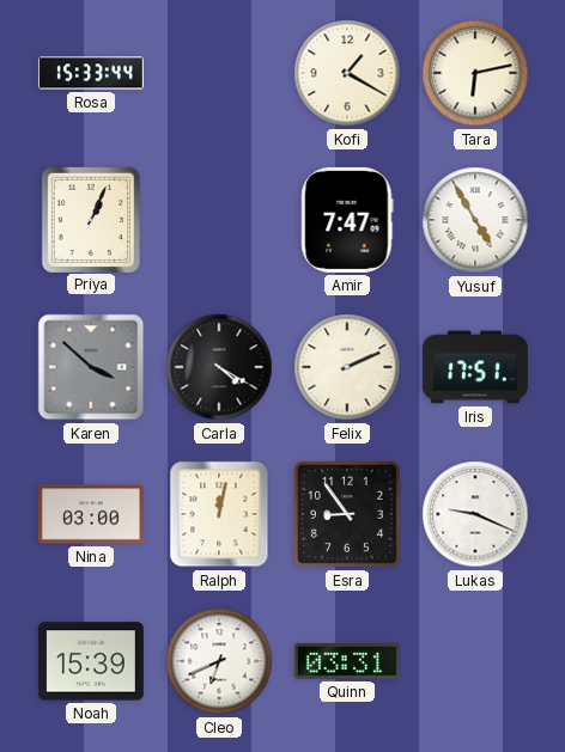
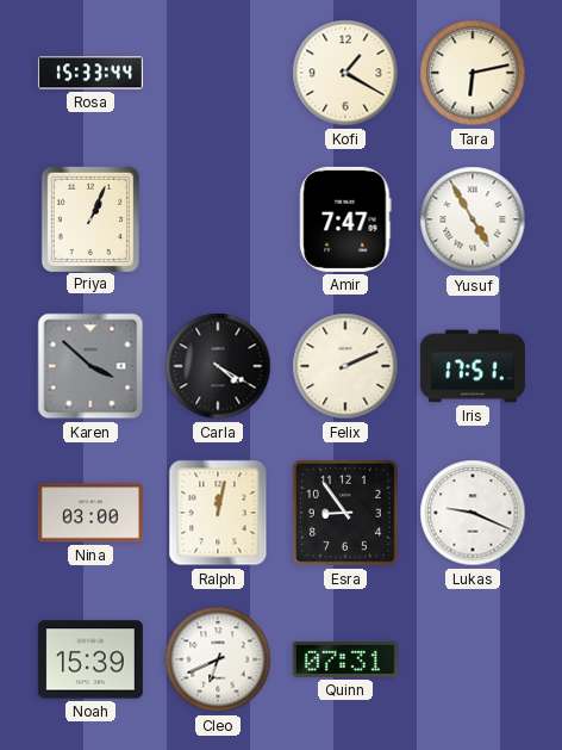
Quinn: 03:31 -> 07:31 (345, 659)
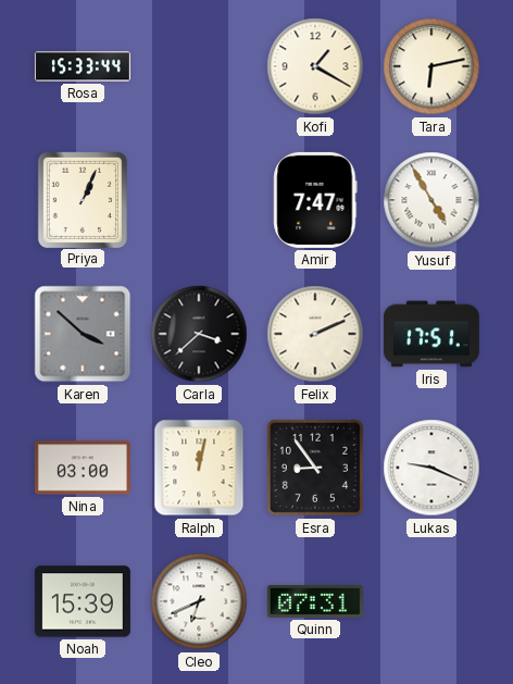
Carla: 4:20 -> 3:38 (199, 334)
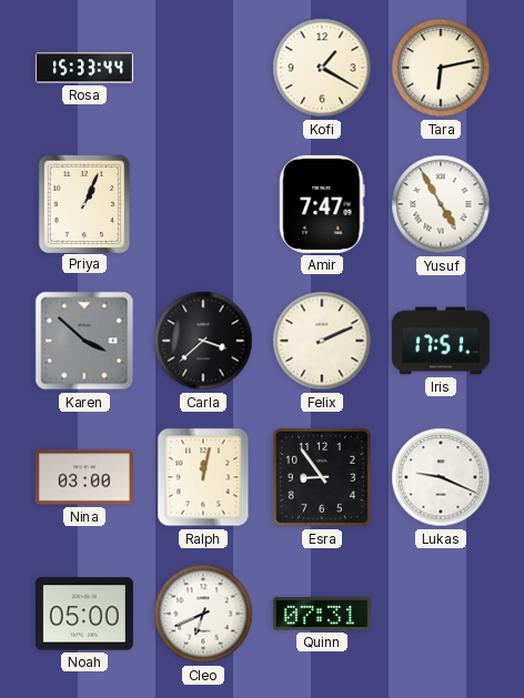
Noah: 15:39 -> 05:00 (84, 614)
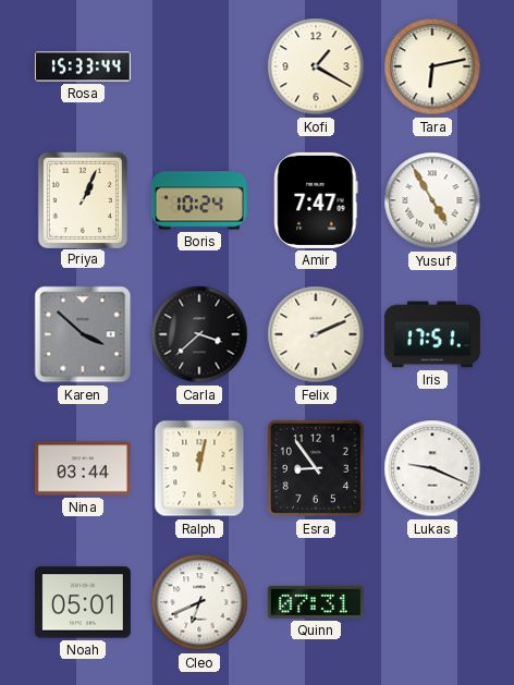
Boris: none -> 10:24 (199, 200)
Nina: 03:00 -> 03:44 (83, 468)
Noah: 05:00 -> 05:01 (83, 602)
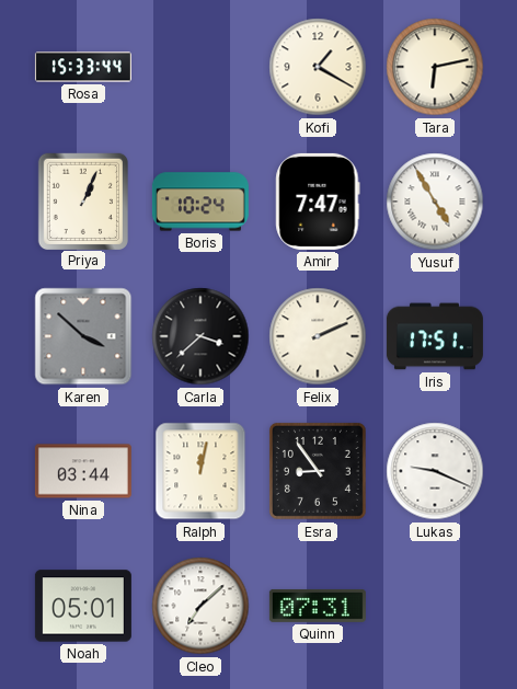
Cleo: 6:41 -> 7:08 (200, 606)
